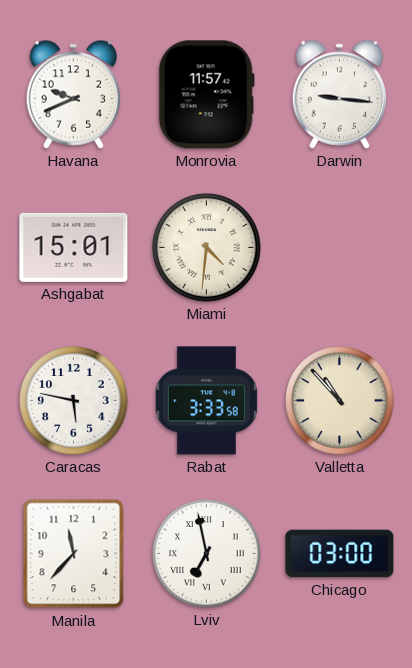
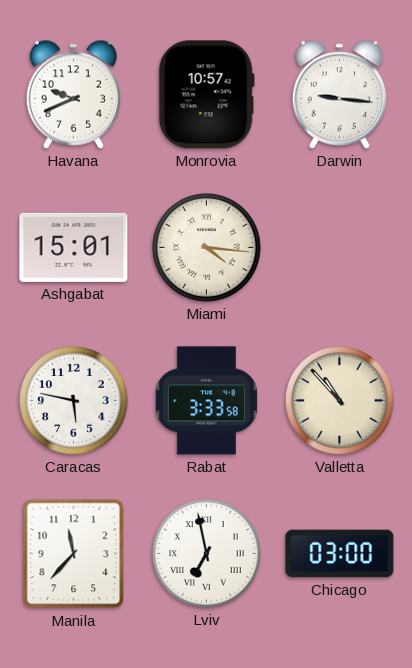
Monrovia: 11:57 -> 10:57 (206, 95)
Miami: 4:31 -> 4:16 (207, 248)
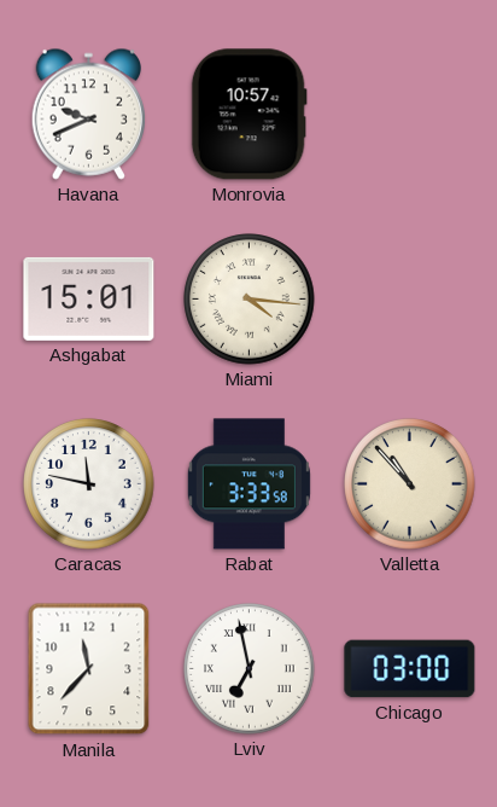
Darwin: 9:16 -> none (339, 94)
Caracas: 5:47 -> 11:47 (89, 484)
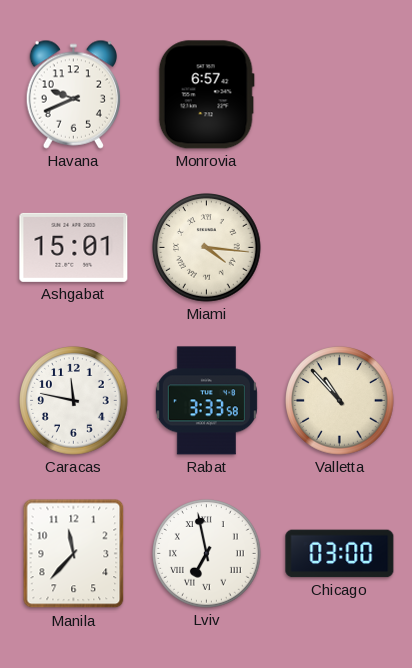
Monrovia: 10:57 -> 6:57 (206, 95)
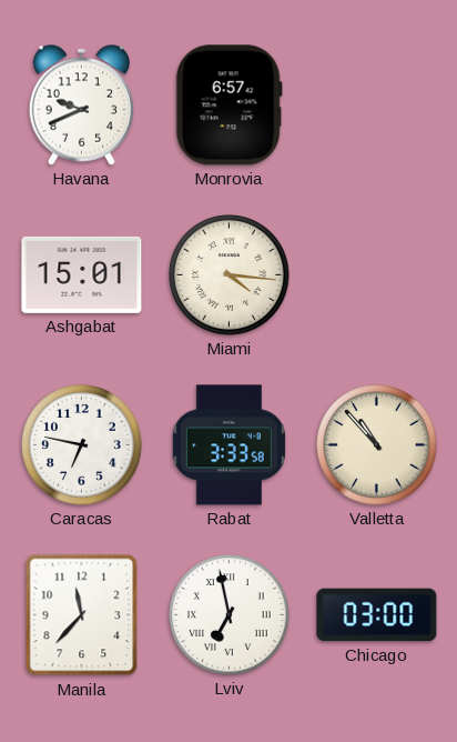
Caracas: 11:47 -> 6:47 (82, 445)
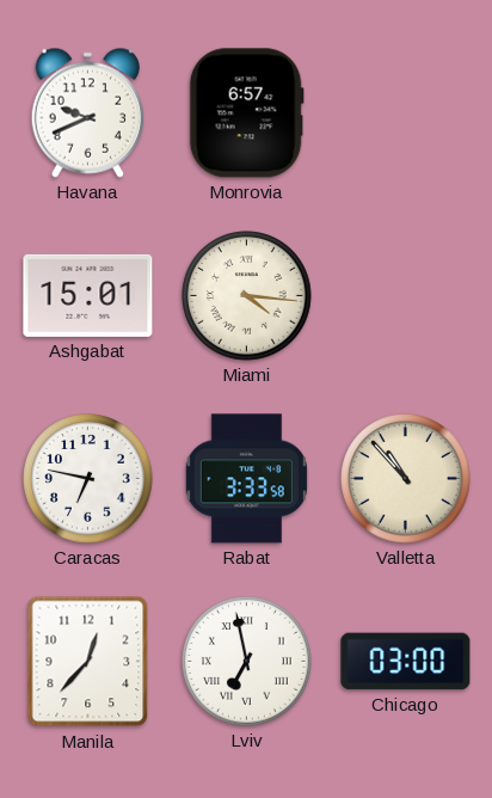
Manila: 11:37 -> 12:37 (88, 662)
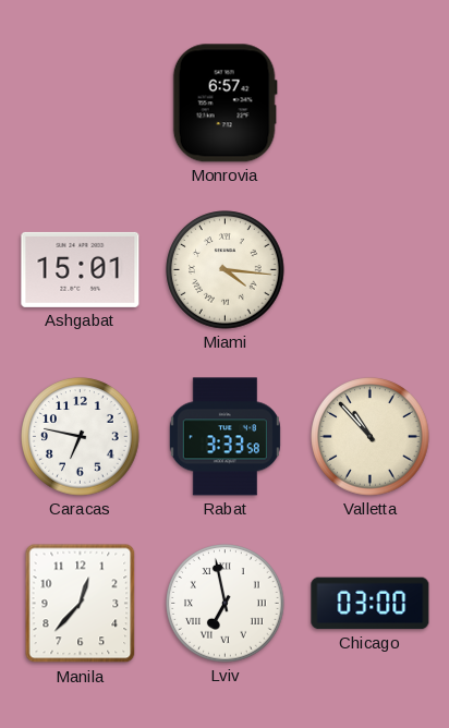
Havana: 9:41 -> none (87, 112)
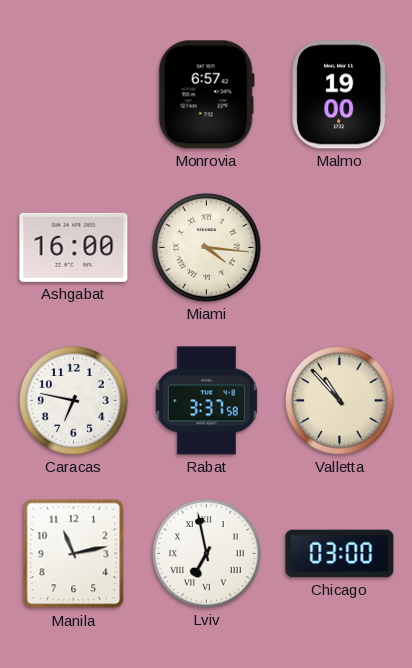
Malmo: none -> 19:00 (340, 95)
Ashgabat: 15:01 -> 16:00 (74, 247)
Rabat: 3:33 -> 3:37 (206, 401)
Manila: 12:37 -> 11:13 (74, 554)
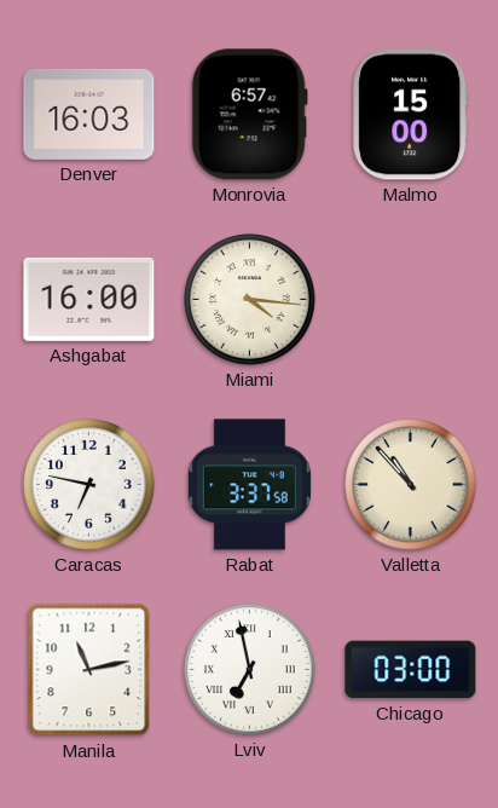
Denver: none -> 16:03 (89, 114)
Malmo: 19:00 -> 15:00 (411, 115)
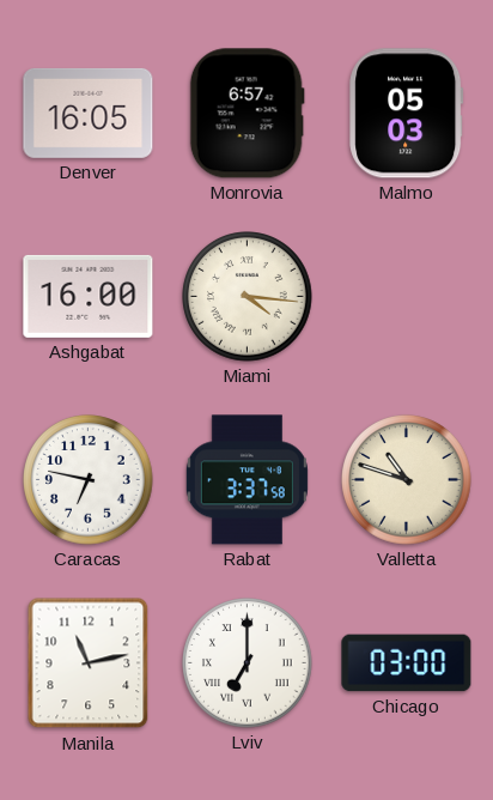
Denver: 16:03 -> 16:05 (89, 113)
Malmo: 15:00 -> 05:03 (407, 114)
Valletta: 10:53 -> 10:48 (407, 480)
Lviv: 6:58 -> 7:00 (248, 663)
